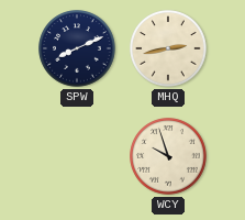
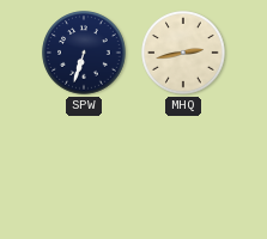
SPW: 8:11 -> 6:33 (84, 53)
WCY: 9:57 -> none (168, 156)
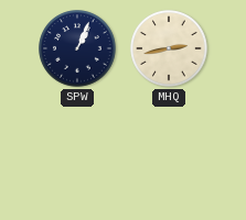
SPW: 6:33 -> 1:04 (77, 48)
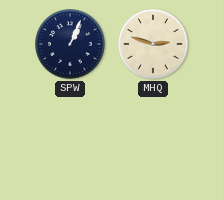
MHQ: 2:43 -> 2:48 (153, 44)
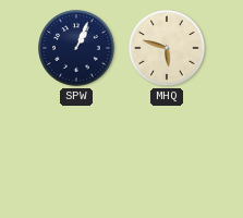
MHQ: 2:48 -> 5:48 (167, 48)
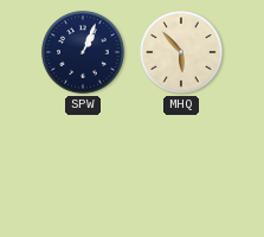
MHQ: 5:48 -> 5:53 (181, 52)
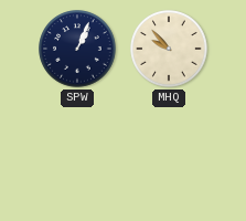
MHQ: 5:53 -> 9:53 (169, 49)
